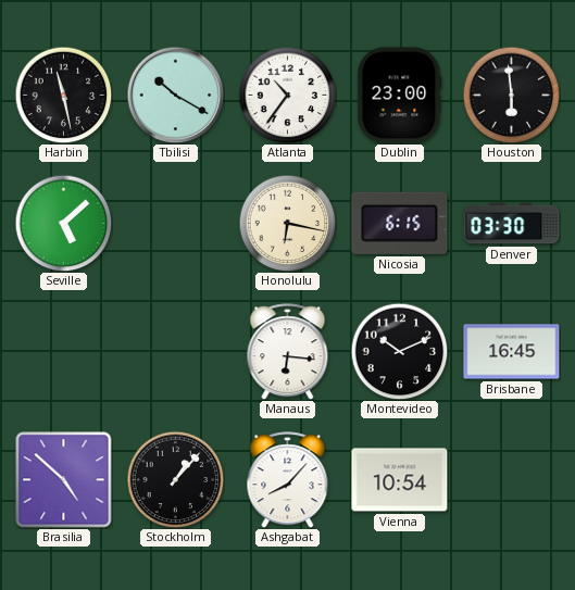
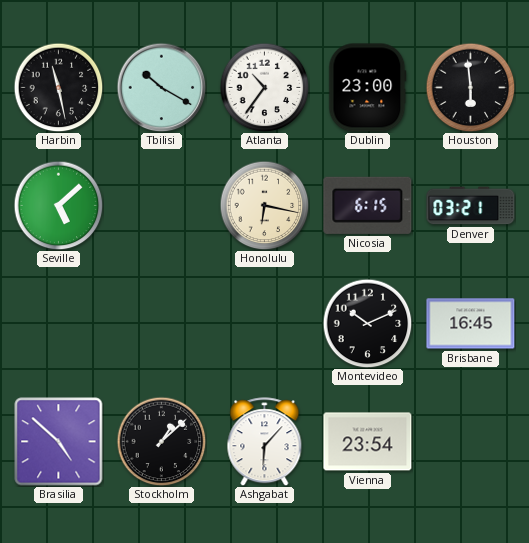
Denver: 03:30 -> 03:21 (471, 206)
Manaus: 6:16 -> none (288, 352)
Stockholm: 1:07 -> 1:08 (161, 441)
Ashgabat: 8:07 -> 6:07 (265, 442)
Vienna: 10:54 -> 23:54 (368, 442)
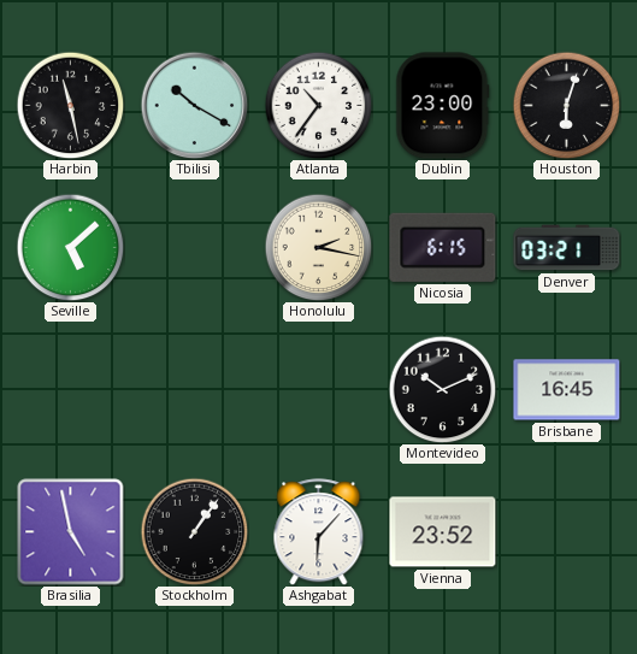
Houston: 5:59 -> 6:03 (566, 105)
Honolulu: 6:17 -> 2:17 (318, 247)
Brasilia: 4:52 -> 4:58 (71, 532)
Stockholm: 1:08 -> 1:06 (194, 531)
Vienna: 23:54 -> 23:52 (443, 532)
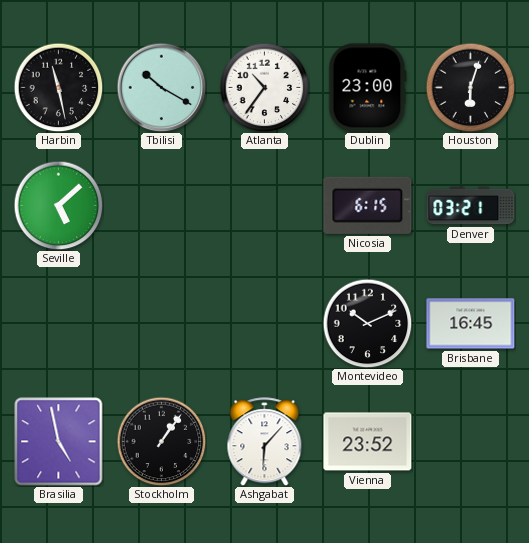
Honolulu: 2:17 -> none (318, 247)
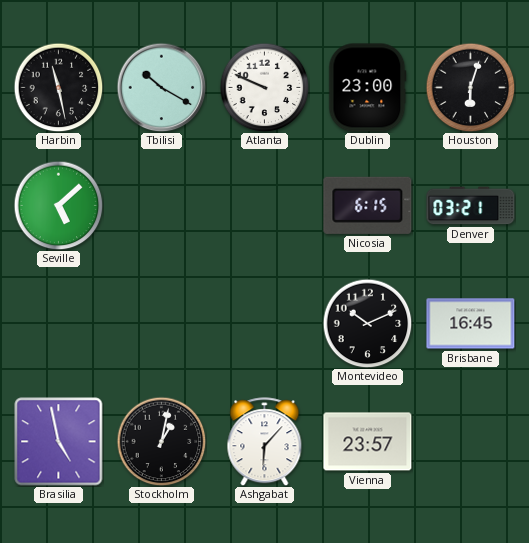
Atlanta: 10:36 -> 9:49 (264, 87)
Stockholm: 1:06 -> 1:02 (161, 441)
Vienna: 23:52 -> 23:57 (368, 442)
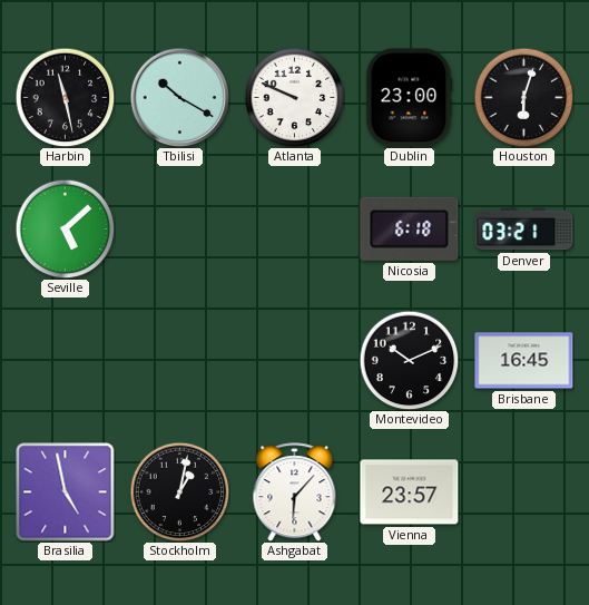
Nicosia: 6:15 -> 6:18 (410, 228)
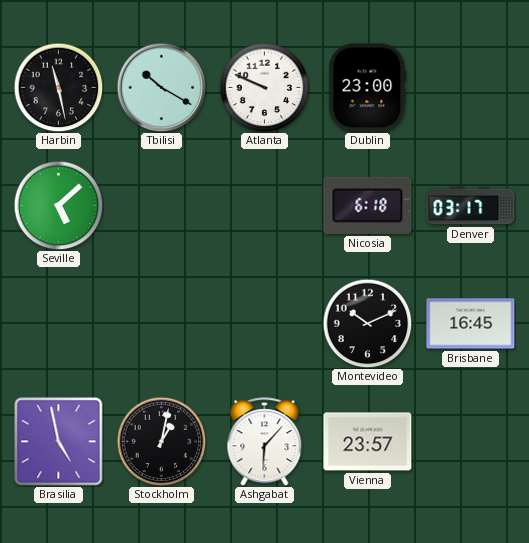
Houston: 6:03 -> none (523, 97)
Denver: 03:21 -> 03:17 (471, 206)
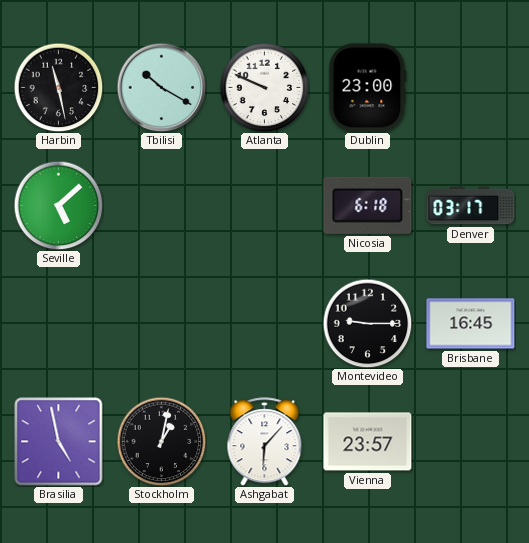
Montevideo: 10:11 -> 9:15 (367, 323)
